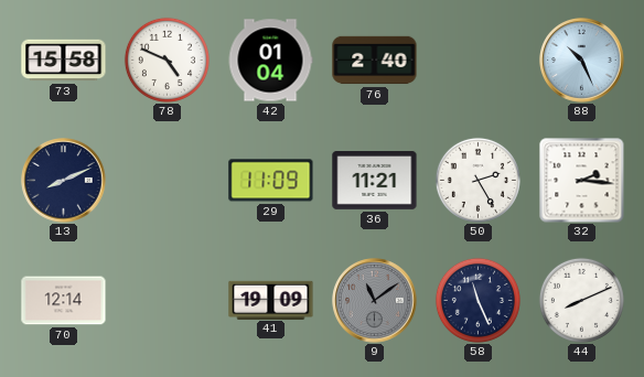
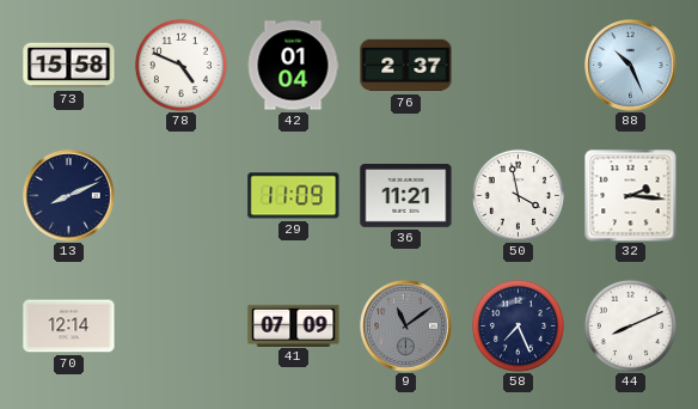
76: 2:40 -> 2:37 (406, 66)
50: 2:25 -> 3:58 (518, 195)
41: 19:09 -> 07:09 (294, 325)
58: 11:26 -> 7:26 (518, 325)
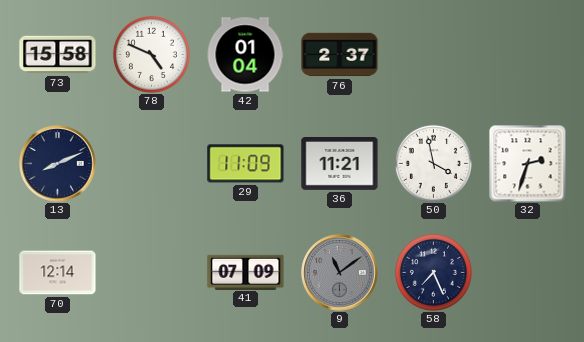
88: 10:26 -> none (631, 66)
32: 2:16 -> 2:33 (527, 163)
44: 8:11 -> none (630, 325)
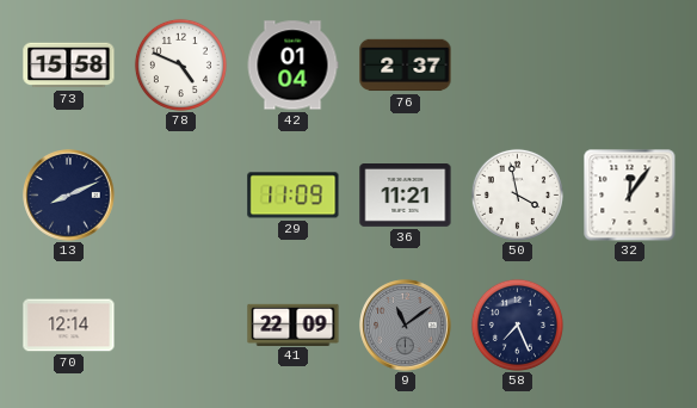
32: 2:33 -> 12:06 (629, 194)
41: 07:09 -> 22:09 (294, 324)
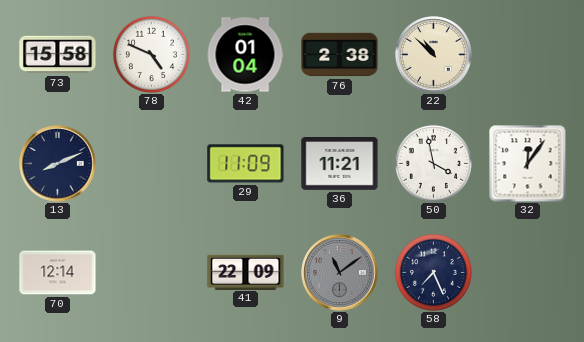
76: 2:37 -> 2:38 (340, 55)
22: none -> 10:52 (434, 55)
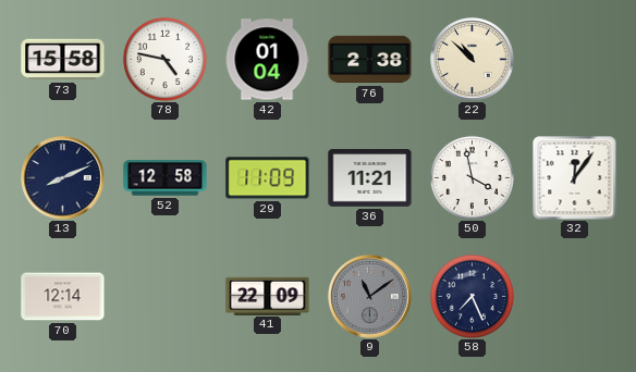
78: 4:49 -> 4:47 (164, 59)
52: none -> 12:58 (166, 178)
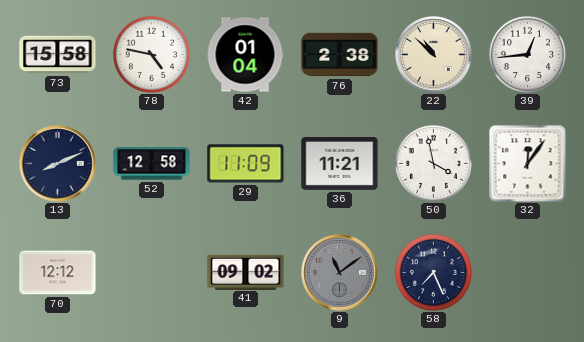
39: none -> 12:44 (527, 54)
70: 12:14 -> 12:12 (58, 273)
41: 22:09 -> 09:02 (246, 272)
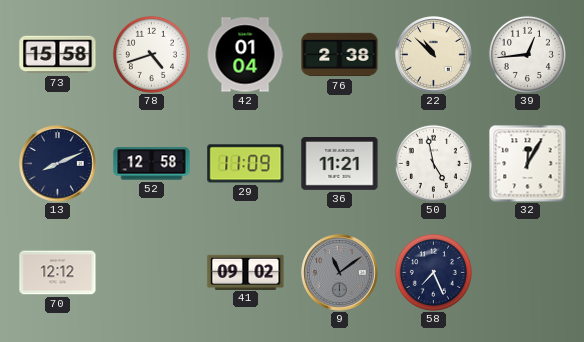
78: 4:47 -> 4:42 (151, 54)
50: 3:58 -> 4:58 (433, 163)
32: 12:06 -> 12:05 (527, 163)
